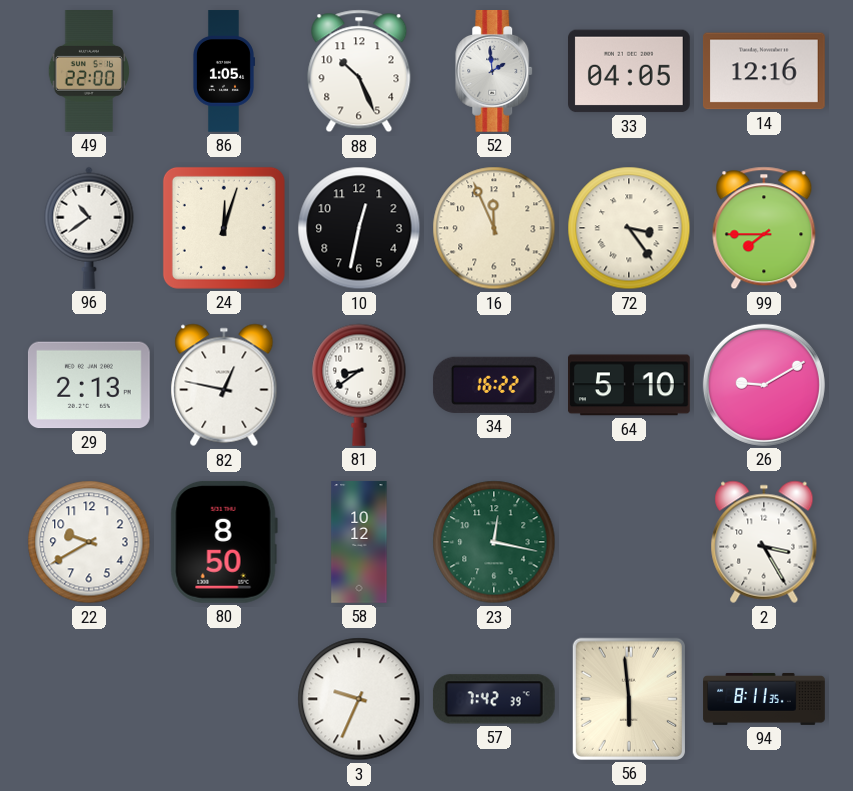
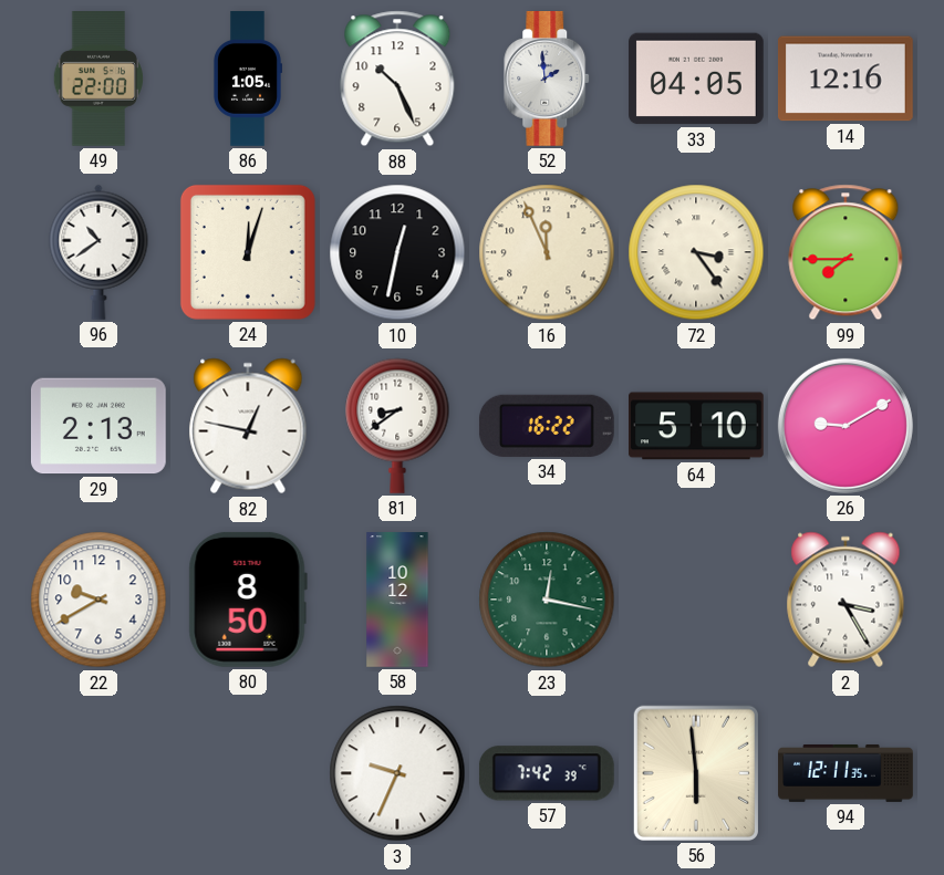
94: 8:11 -> 12:11 (846, 773)
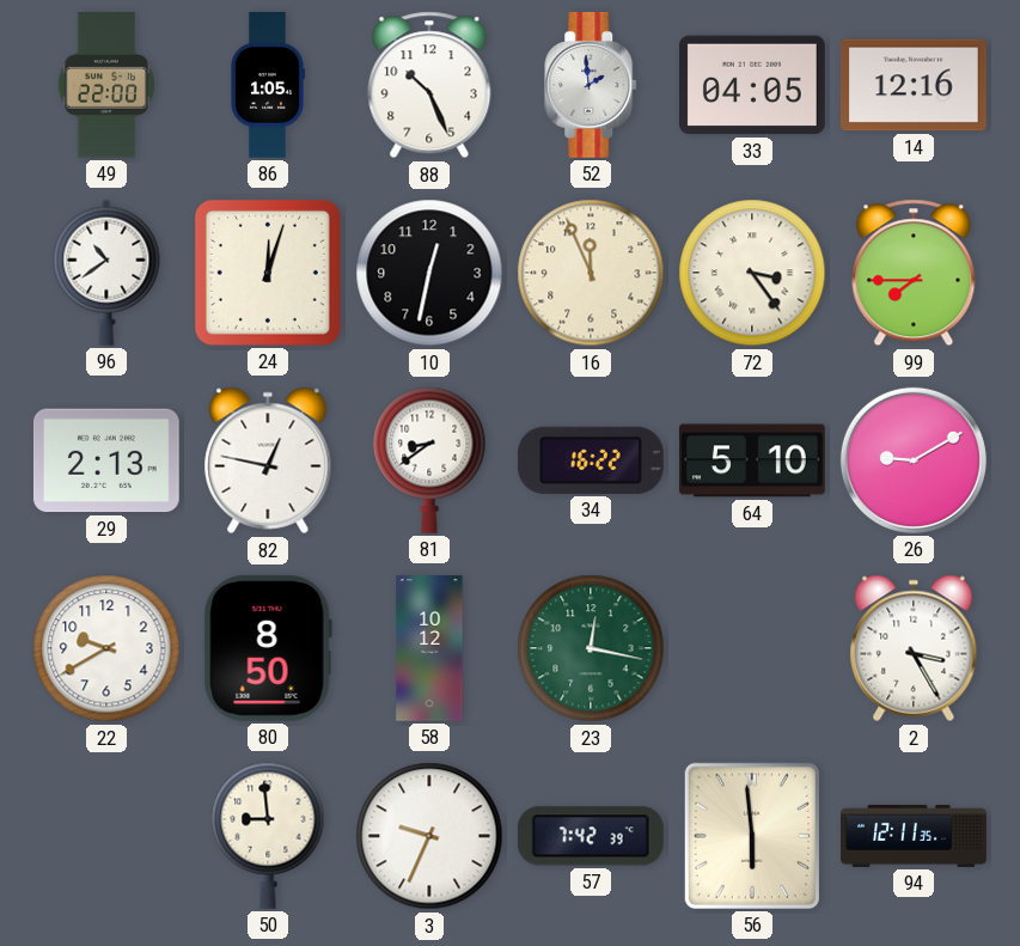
50: none -> 8:59 (268, 836)
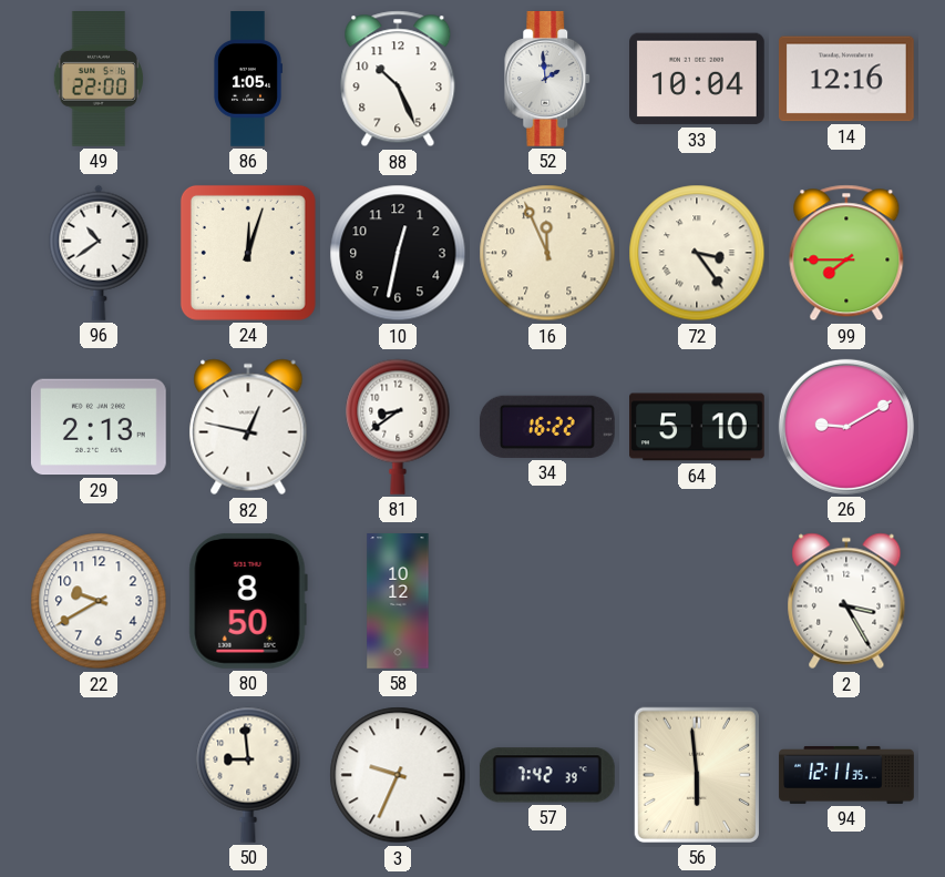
33: 04:05 -> 10:04 (698, 79)
23: 12:17 -> none (591, 648)
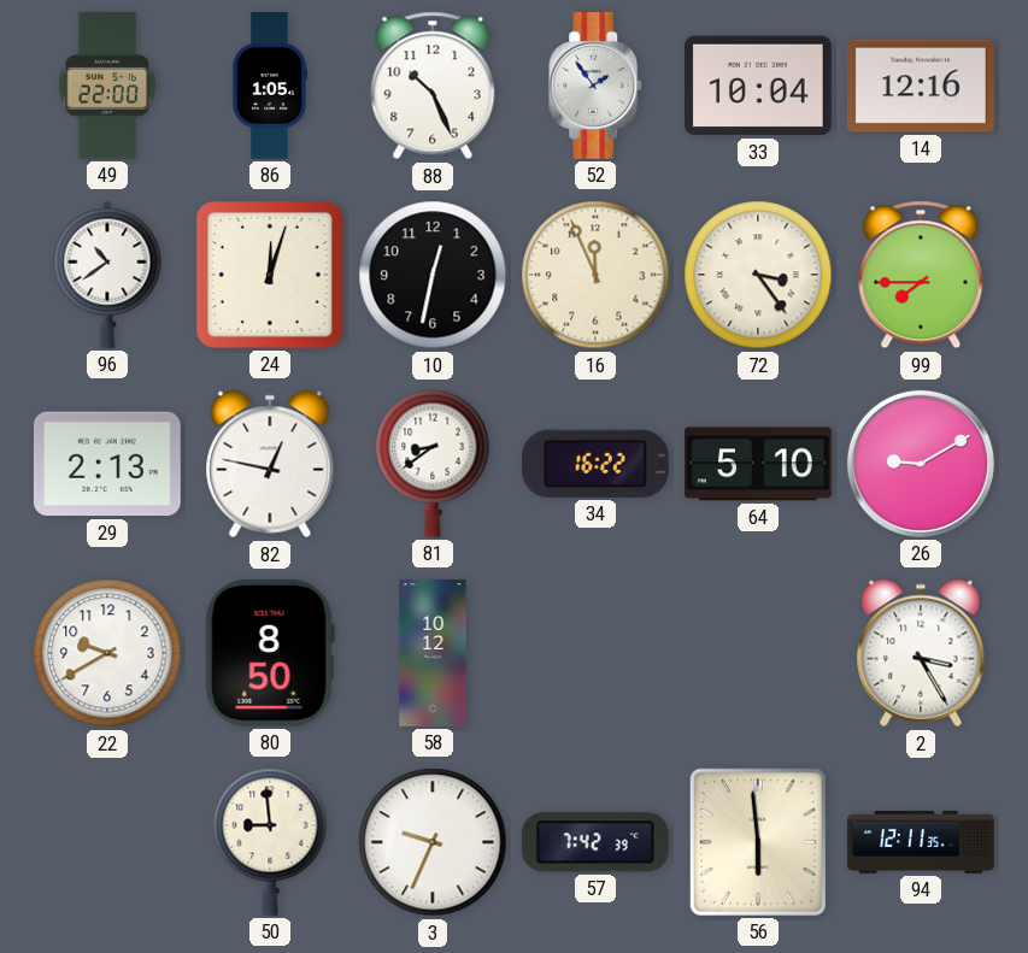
52: 1:59 -> 1:54 (597, 87)
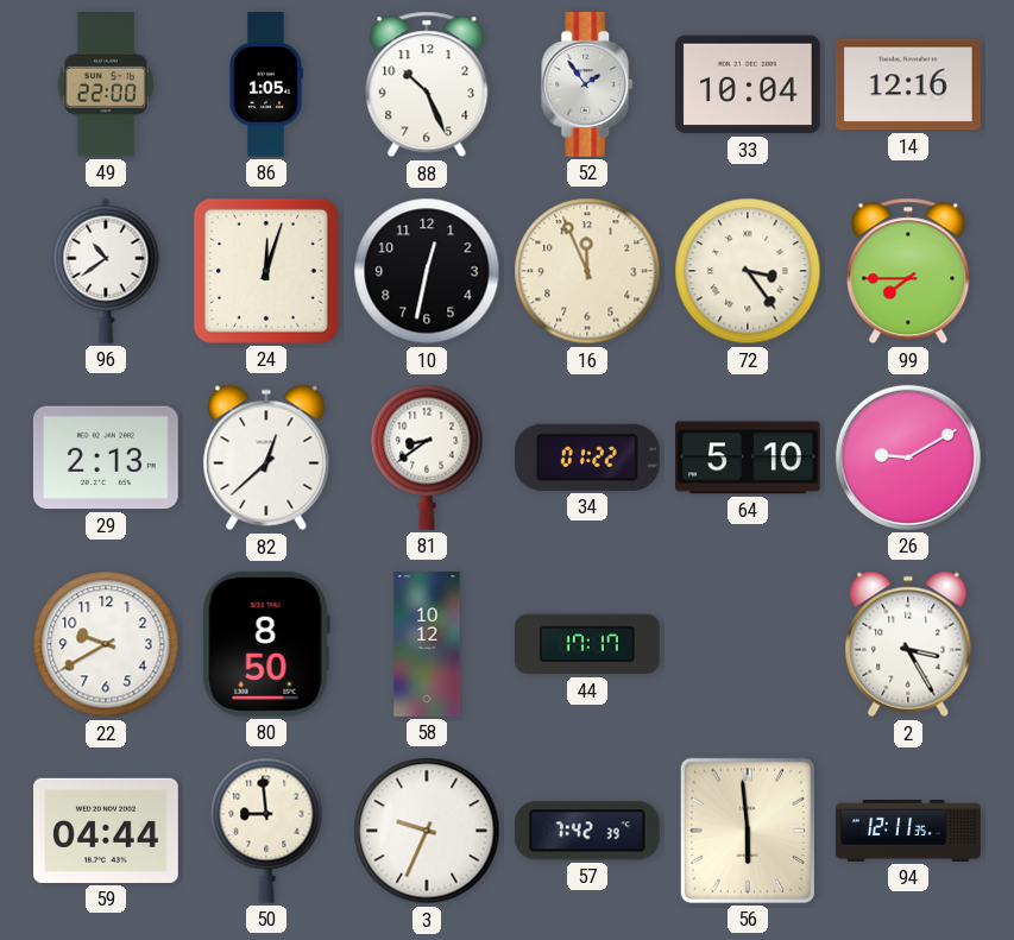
82: 12:47 -> 12:38 (266, 458)
34: 16:22 -> 01:22 (587, 458)
44: none -> 17:17 (588, 644)
59: none -> 04:44 (107, 831)
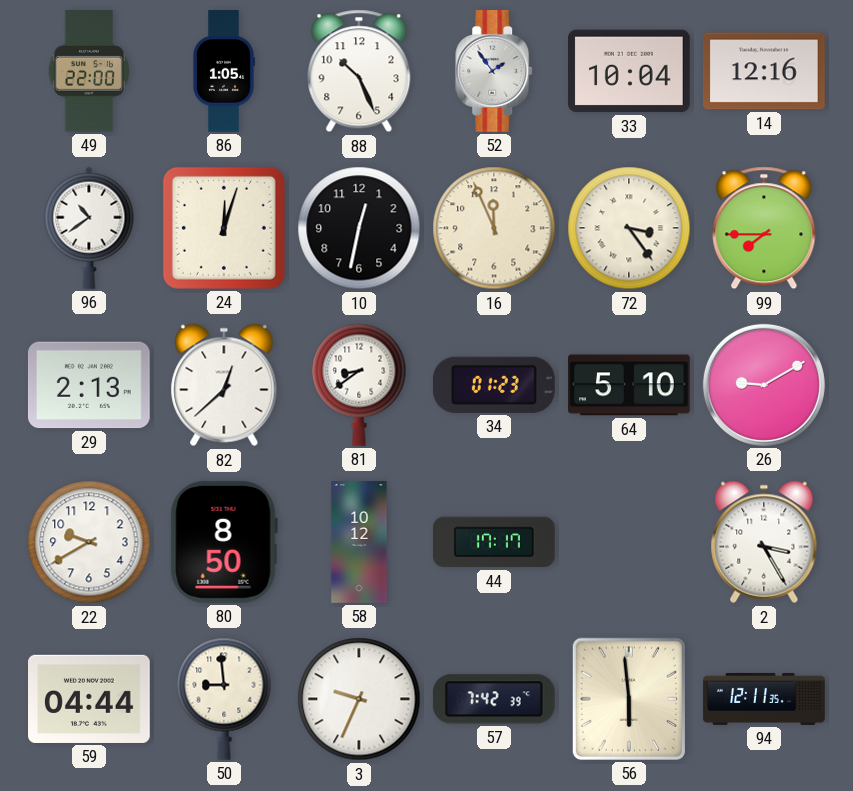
34: 01:22 -> 01:23 (494, 385)
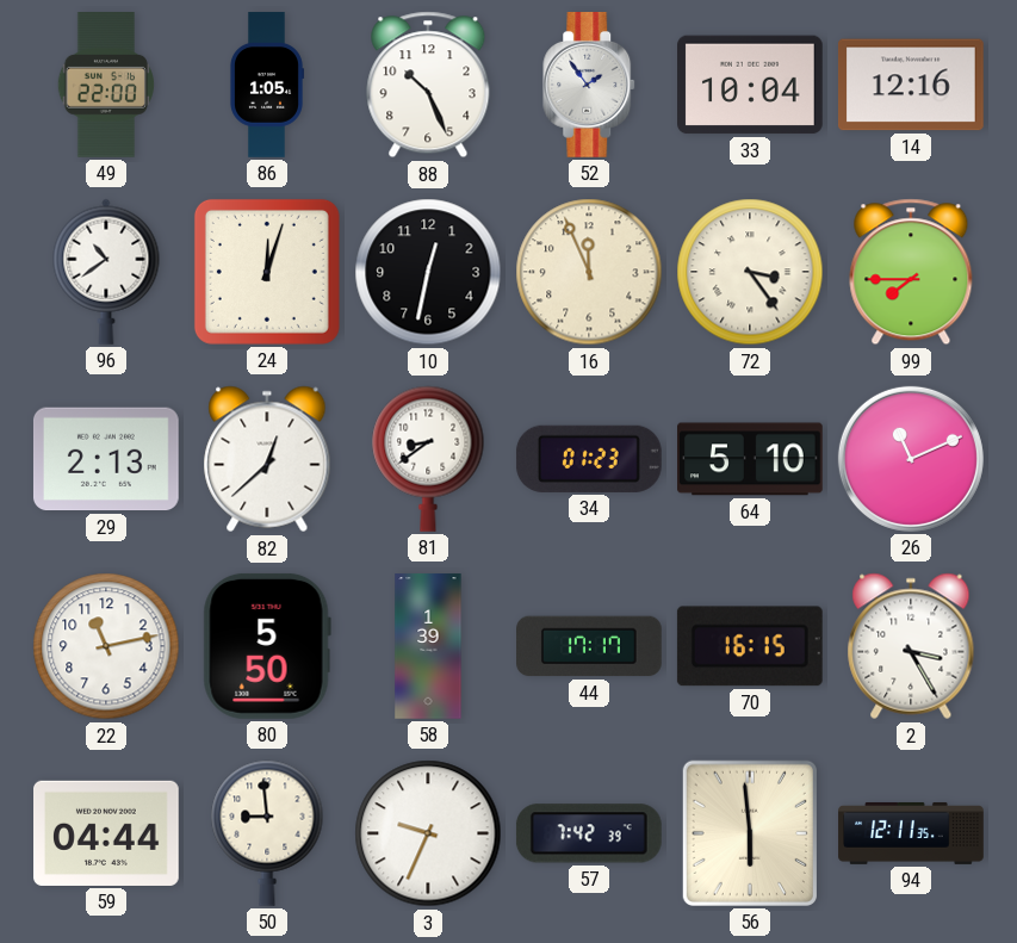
26: 9:10 -> 11:11 (911, 459)
22: 9:40 -> 11:13 (106, 646)
80: 8:50 -> 5:50 (267, 646)
58: 10:12 -> 1:39 (428, 646)
70: none -> 16:15 (750, 646)
